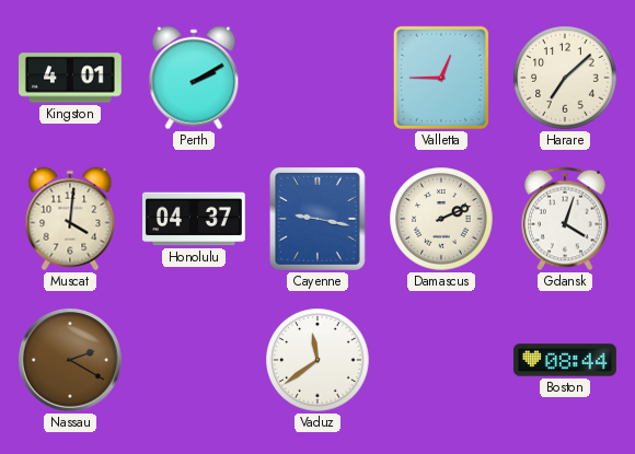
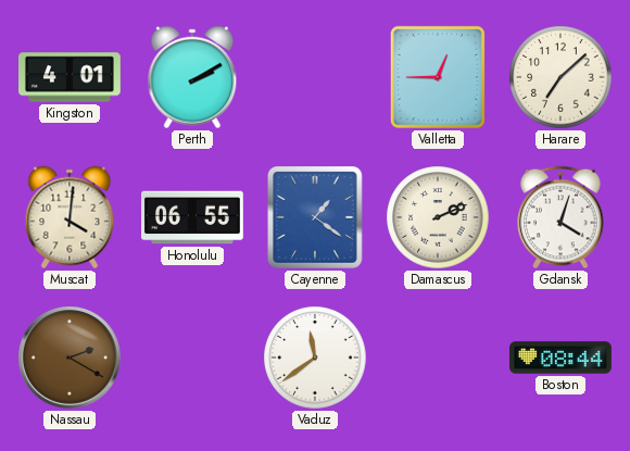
Honolulu: 04:37 -> 06:55 (193, 217)
Cayenne: 9:17 -> 1:21 (315, 218)
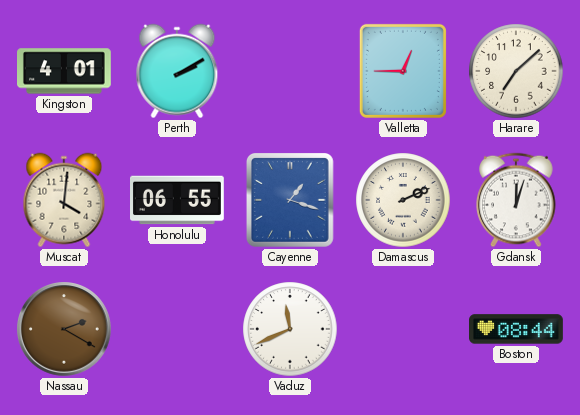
Cayenne: 1:21 -> 1:18 (290, 201)
Gdansk: 4:03 -> 12:03 (516, 200)
Vaduz: 11:39 -> 11:41 (290, 329)
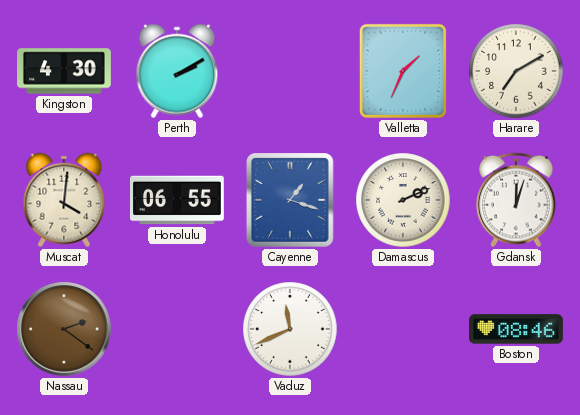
Kingston: 4:01 -> 4:30 (65, 71)
Valletta: 12:45 -> 1:34 (403, 71)
Harare: 7:08 -> 7:10 (516, 71)
Nassau: 2:20 -> 2:21 (65, 330)
Boston: 08:44 -> 08:46 (517, 329)
